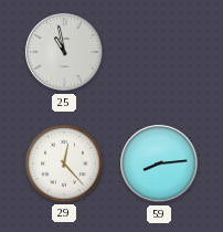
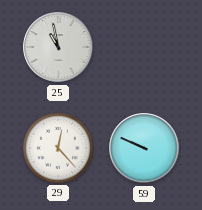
59: 8:14 -> 9:49 (144, 148)
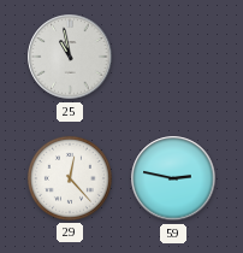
59: 9:49 -> 2:47 (173, 178)
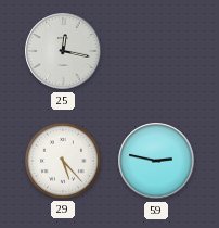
25: 10:58 -> 12:17 (63, 51)
29: 12:23 -> 5:23 (63, 161)
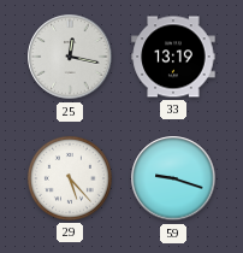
33: none -> 13:19 (173, 57)
59: 2:47 -> 9:18 (173, 178)
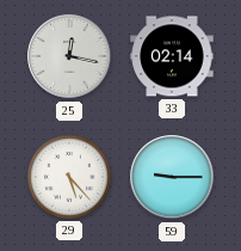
33: 13:19 -> 02:14 (172, 56)
59: 9:18 -> 9:15 (172, 177)
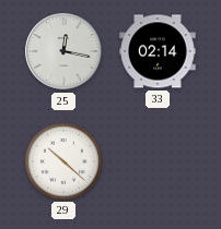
29: 5:23 -> 10:22 (63, 161)
59: 9:15 -> none (172, 177)
